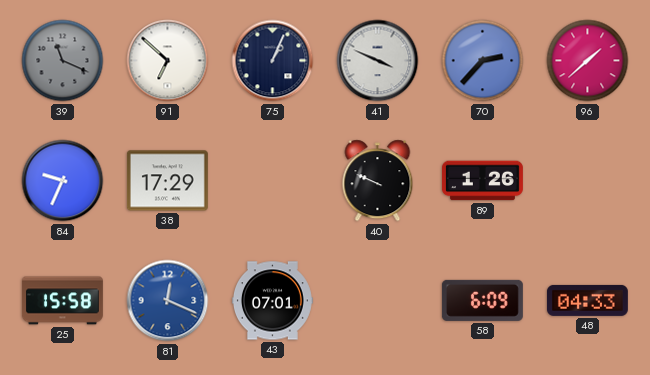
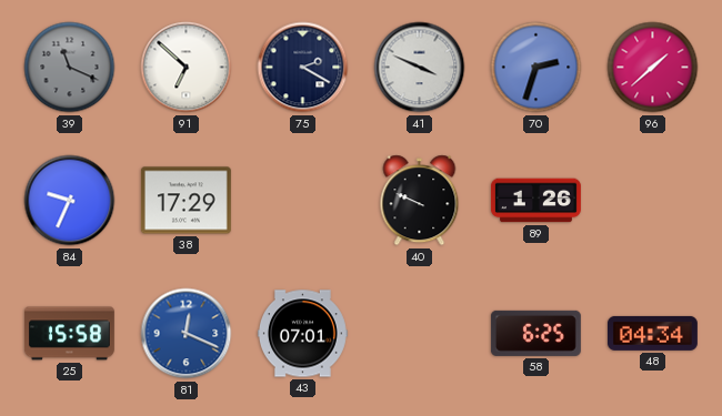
75: 1:04 -> 2:20 (303, 68)
70: 2:37 -> 2:33 (537, 68)
58: 6:09 -> 6:25 (535, 333)
48: 04:33 -> 04:34 (652, 333)
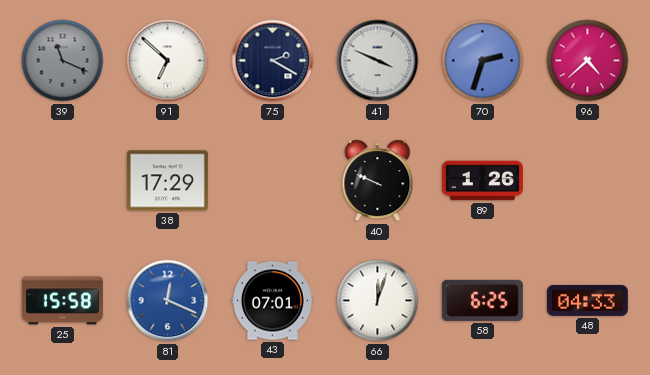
96: 1:38 -> 4:38 (588, 61)
84: 9:34 -> none (70, 201)
66: none -> 12:03 (378, 301)
48: 04:34 -> 04:33 (587, 300)
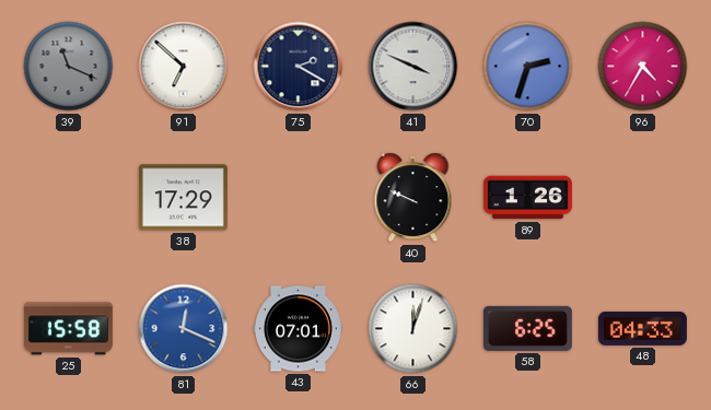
96: 4:38 -> 4:35 (643, 67)
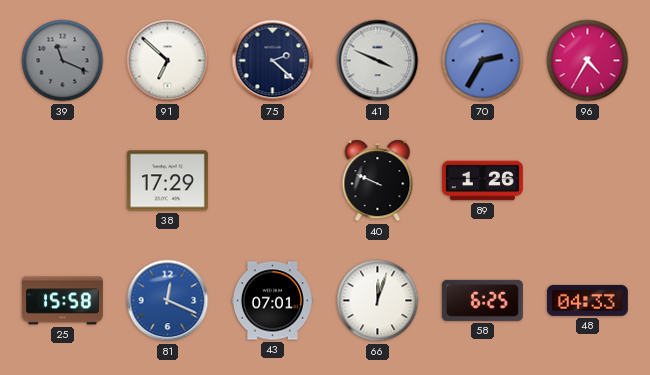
75: 2:20 -> 2:22 (273, 61)
70: 2:33 -> 2:35 (483, 61)
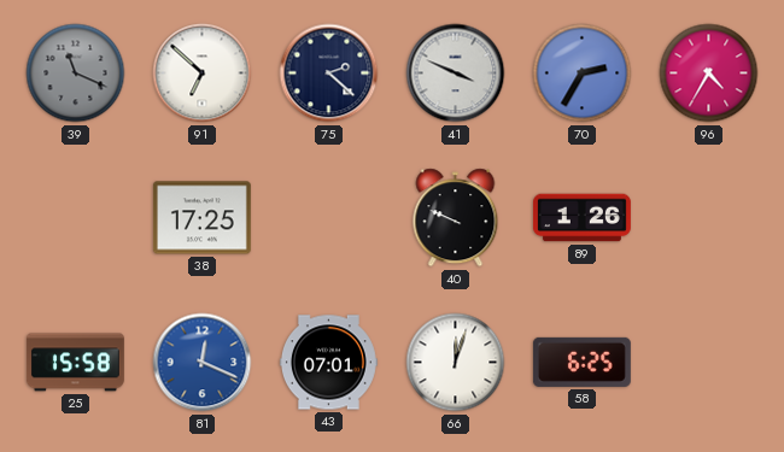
38: 17:29 -> 17:25 (201, 218)
48: 04:33 -> none (587, 300)
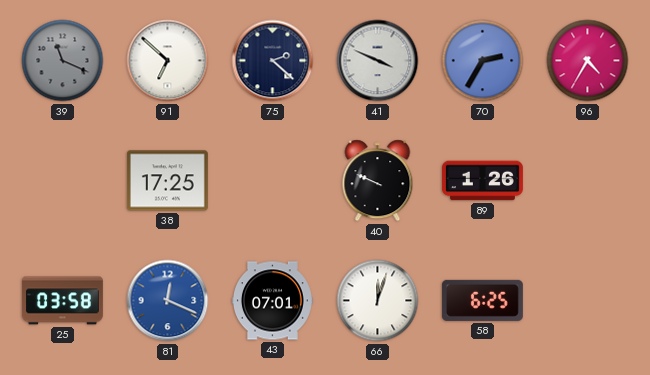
25: 15:58 -> 03:58 (62, 301)
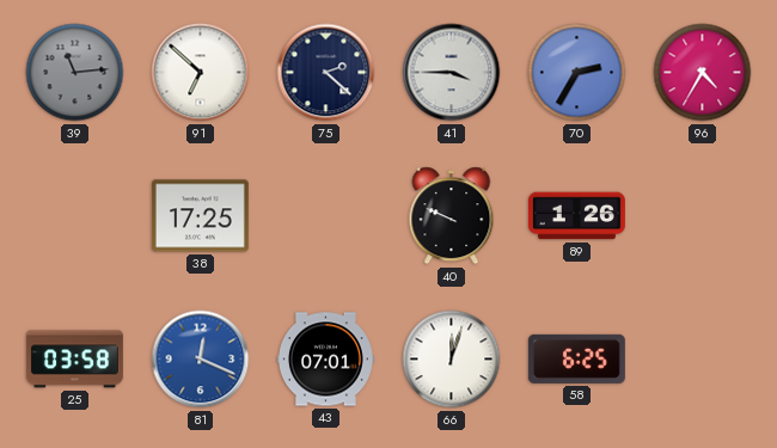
39: 11:19 -> 11:14 (75, 73)
41: 3:49 -> 3:45 (452, 73)
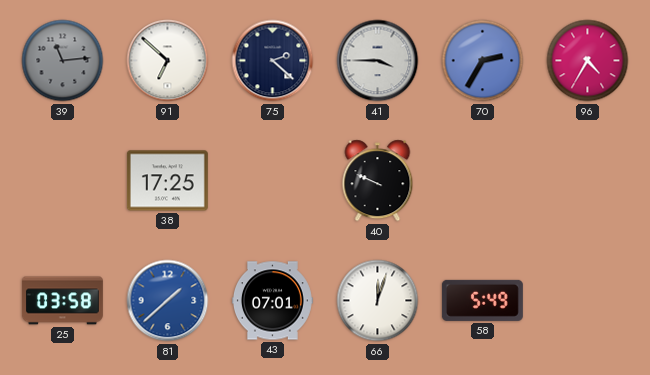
89: 1:26 -> none (576, 216)
81: 12:19 -> 1:38 (168, 301)
58: 6:25 -> 5:49 (482, 300)
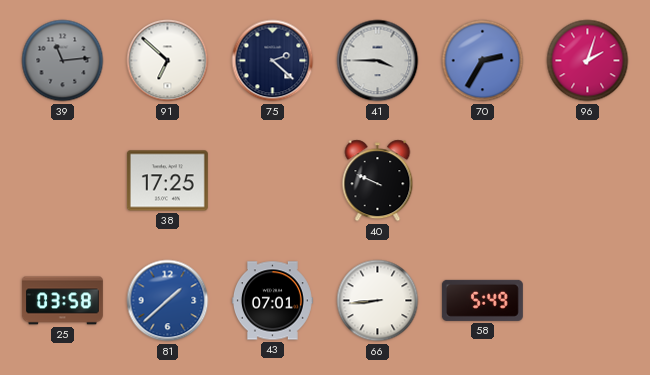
96: 4:35 -> 2:03 (588, 61)
66: 12:03 -> 8:44 (378, 301)
